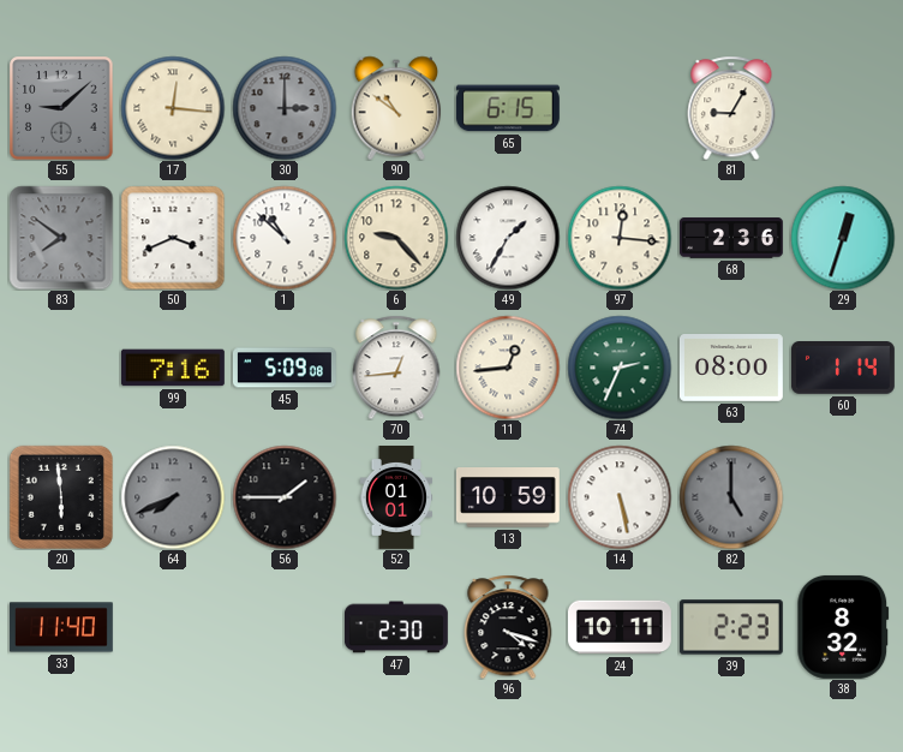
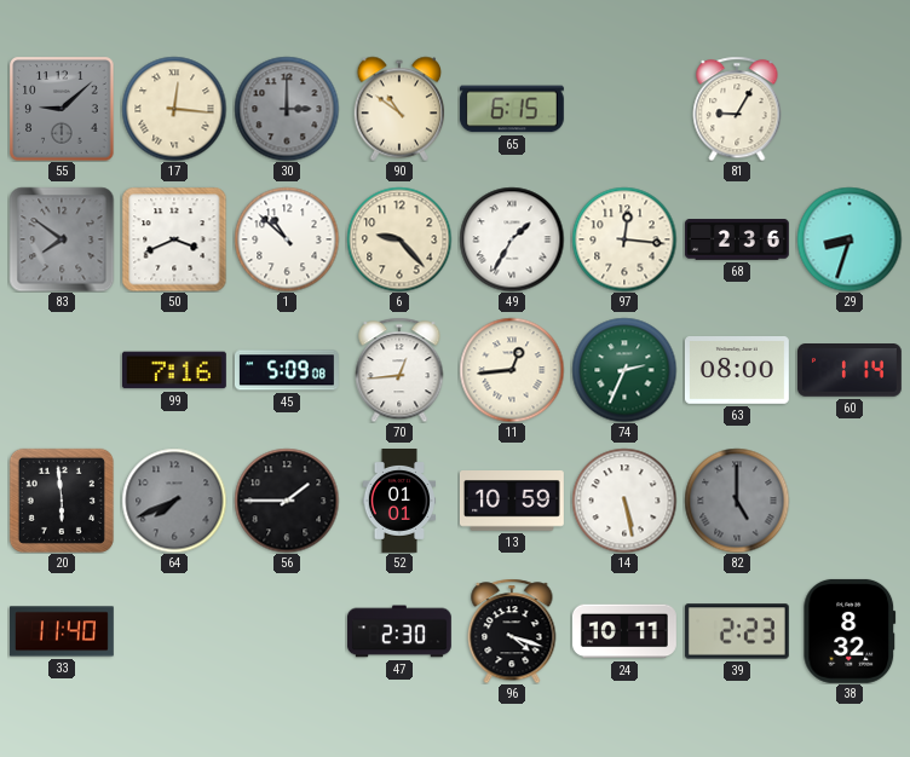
29: 12:33 -> 8:33 (849, 239)
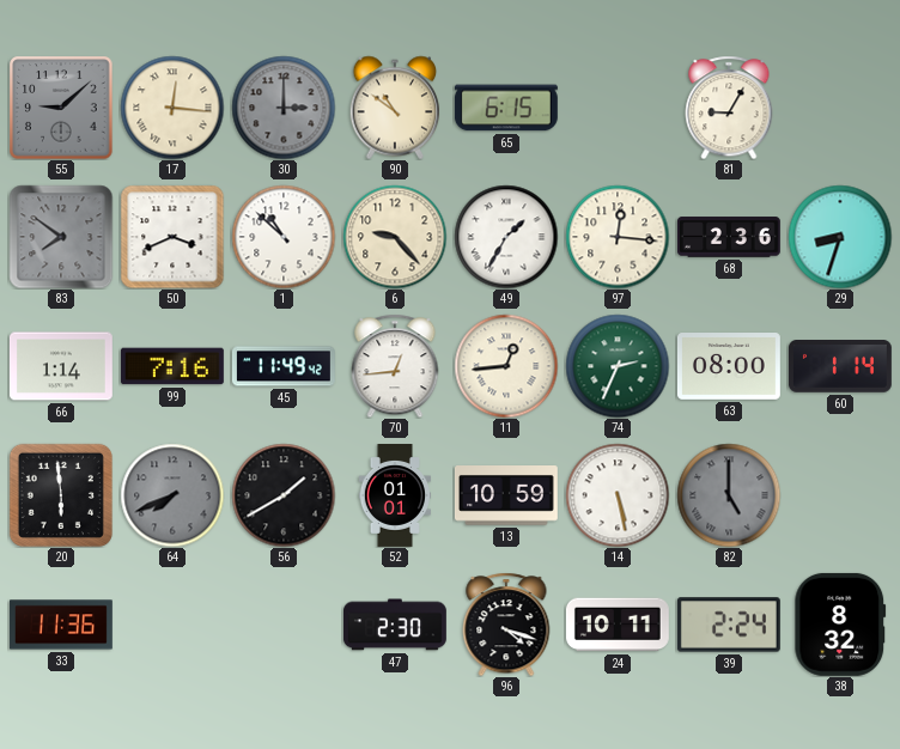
66: none -> 1:14 (61, 366)
45: 5:09 -> 11:49 (284, 366)
56: 1:45 -> 1:40 (284, 495)
33: 11:40 -> 11:36 (61, 625)
39: 2:23 -> 2:24 (729, 625)
